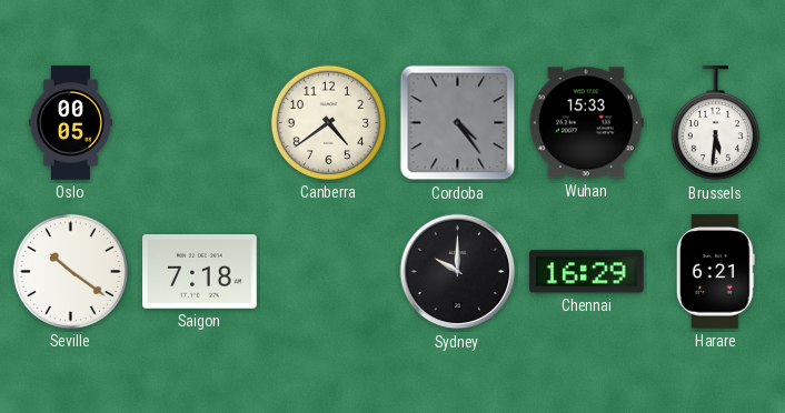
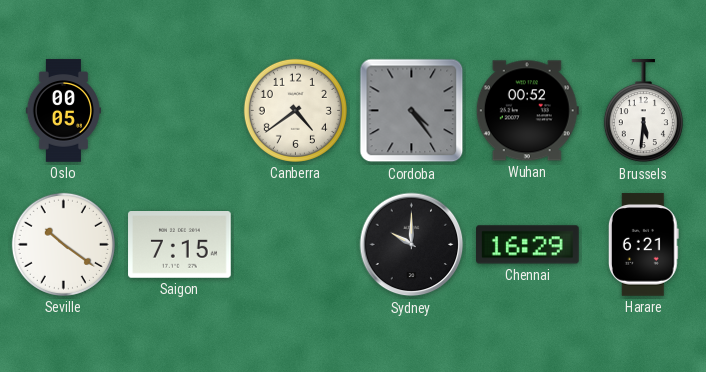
Wuhan: 15:33 -> 00:52 (527, 111)
Saigon: 7:18 -> 7:15 (180, 245)
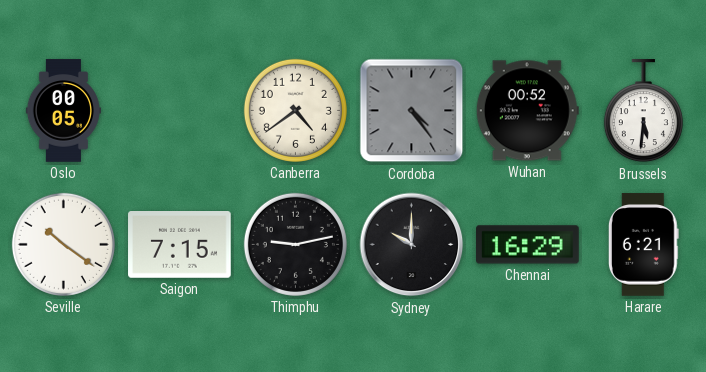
Thimphu: none -> 9:13 (295, 244)
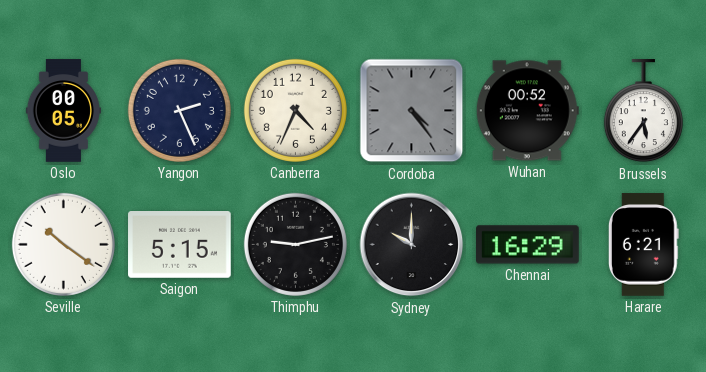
Yangon: none -> 2:26 (179, 110)
Canberra: 4:39 -> 4:34 (295, 110)
Brussels: 5:31 -> 5:36 (643, 111)
Saigon: 7:15 -> 5:15 (180, 245)
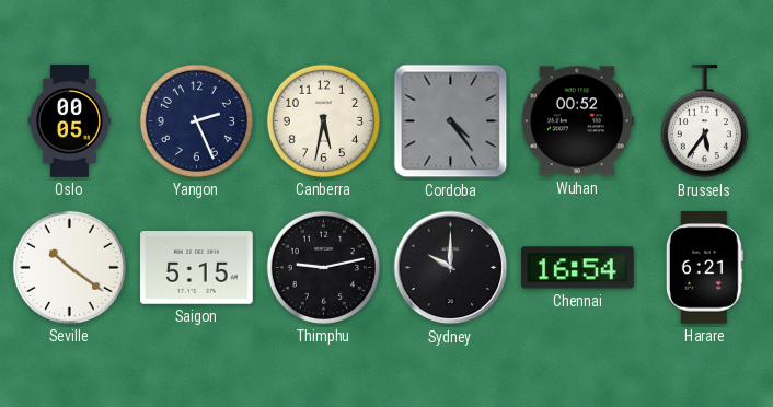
Canberra: 4:34 -> 5:32 (323, 120)
Chennai: 16:29 -> 16:54 (578, 268)
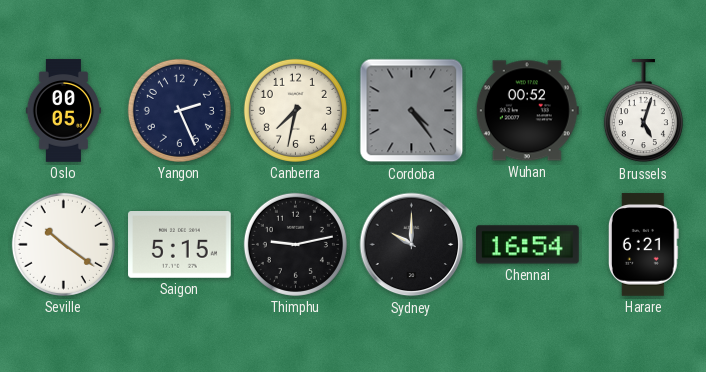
Canberra: 5:32 -> 7:32 (295, 110)
Brussels: 5:36 -> 5:03 (643, 111)
